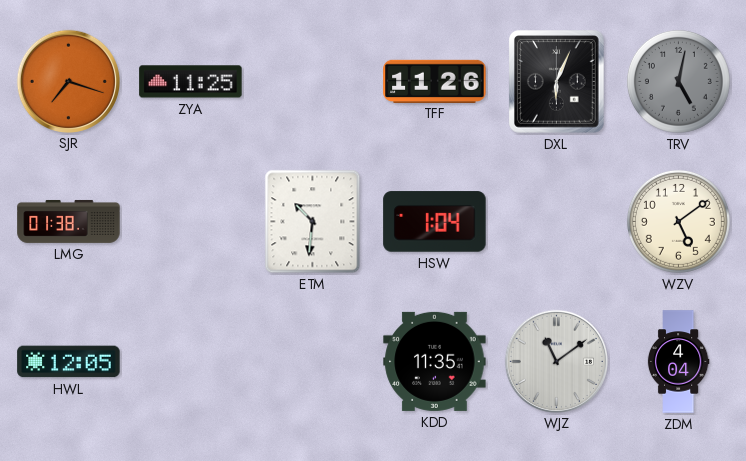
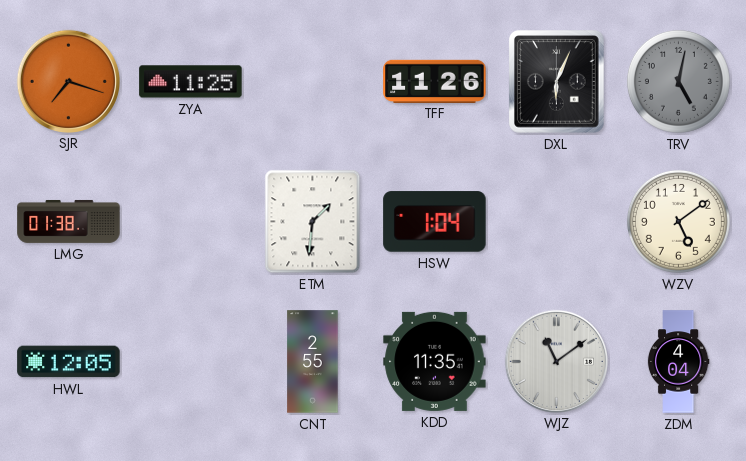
ETM: 10:31 -> 1:31 (313, 222)
CNT: none -> 2:55 (313, 362)
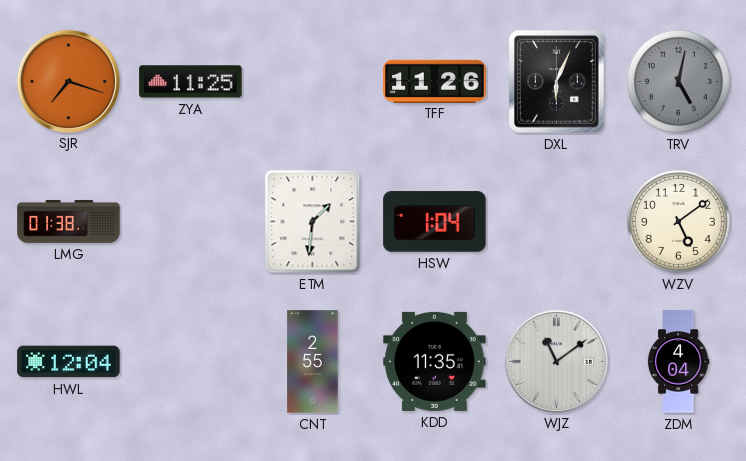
HWL: 12:05 -> 12:04 (69, 362)
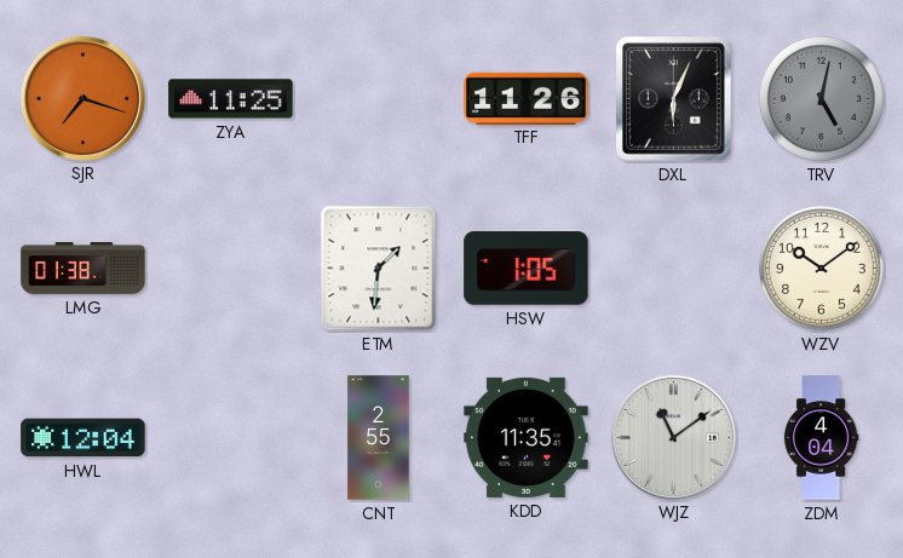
HSW: 1:04 -> 1:05 (527, 269)
WZV: 5:09 -> 10:09 (821, 268)
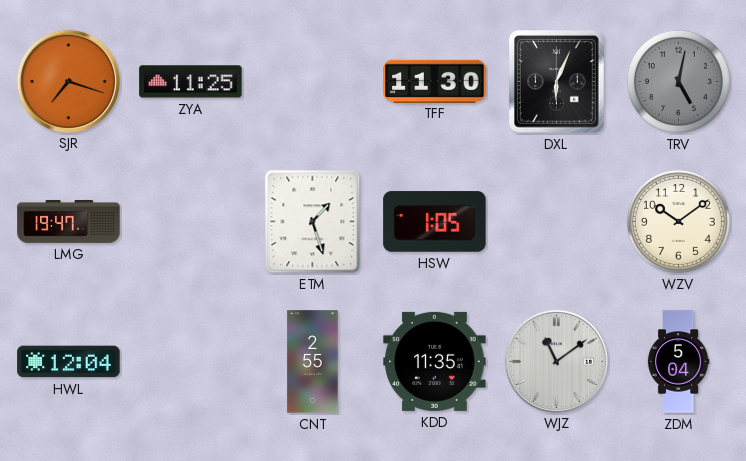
TFF: 11:26 -> 11:30 (435, 81)
LMG: 01:38 -> 19:47 (69, 222)
ETM: 1:31 -> 1:27 (313, 222)
ZDM: 4:04 -> 5:04 (678, 362)
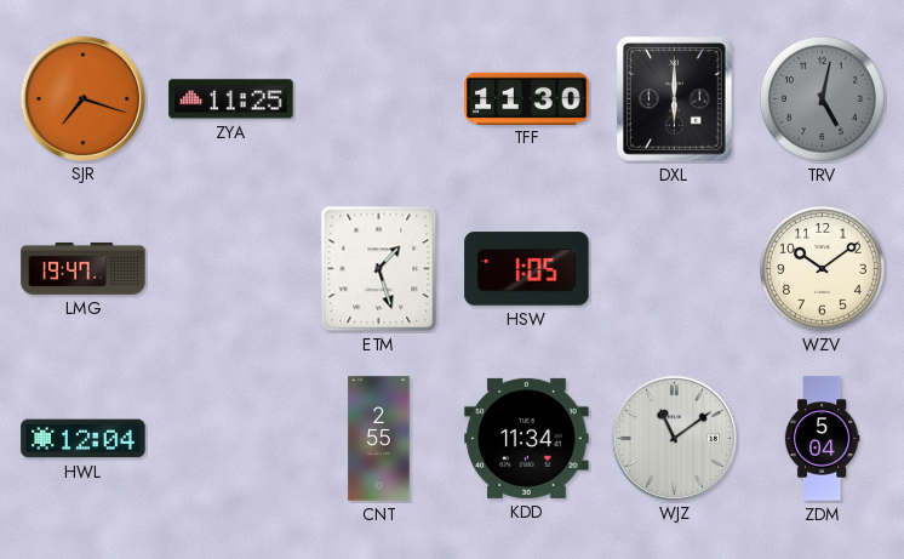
DXL: 6:04 -> 6:00 (675, 99)
KDD: 11:35 -> 11:34 (527, 438)
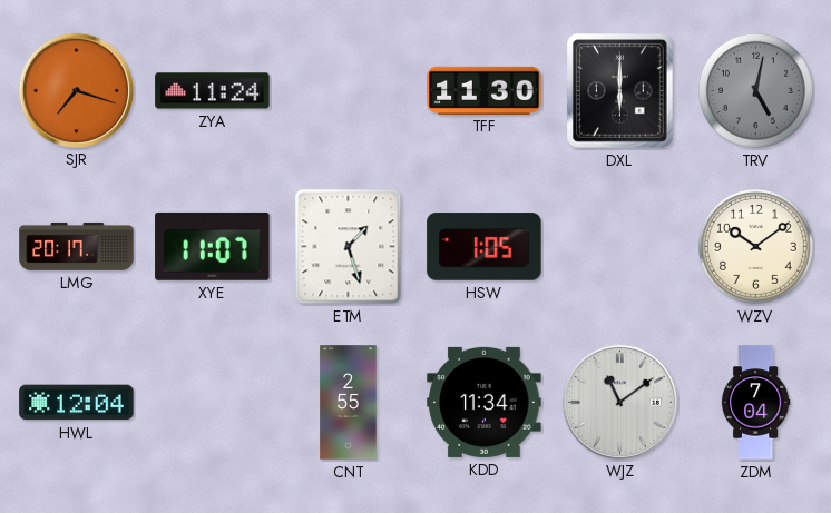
ZYA: 11:25 -> 11:24 (213, 91)
LMG: 19:47 -> 20:17 (77, 247)
XYE: none -> 11:07 (213, 246)
ZDM: 5:04 -> 7:04 (755, 403)
